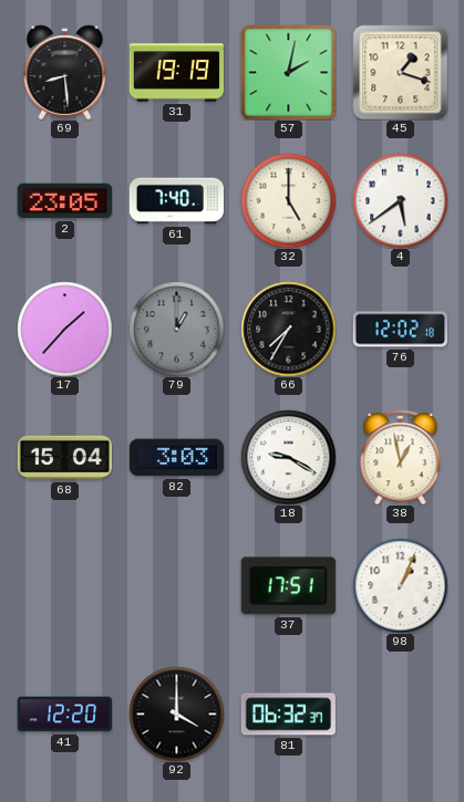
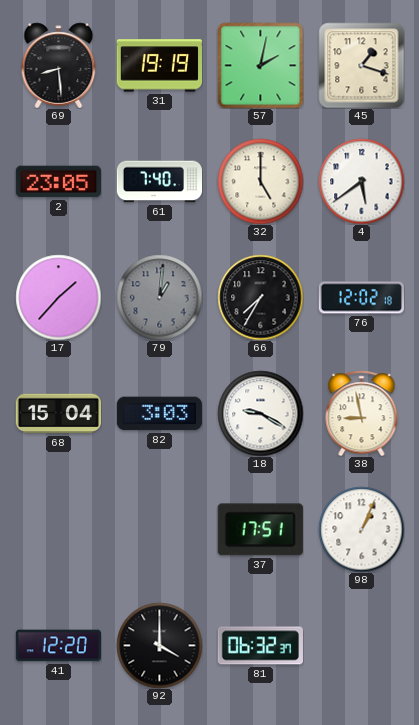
79: 1:00 -> 1:01 (159, 297)
38: 12:58 -> 8:58 (362, 413)
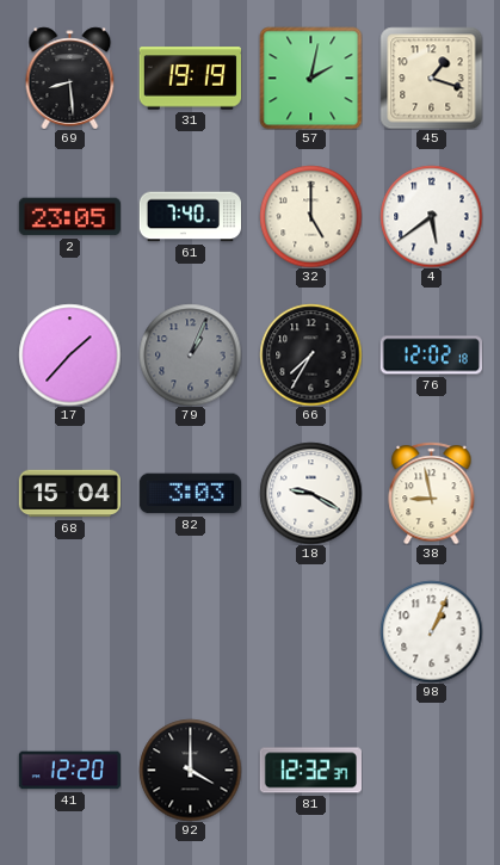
79: 1:01 -> 1:04 (190, 354)
37: 17:51 -> none (260, 530)
81: 06:32 -> 12:32 (310, 771)
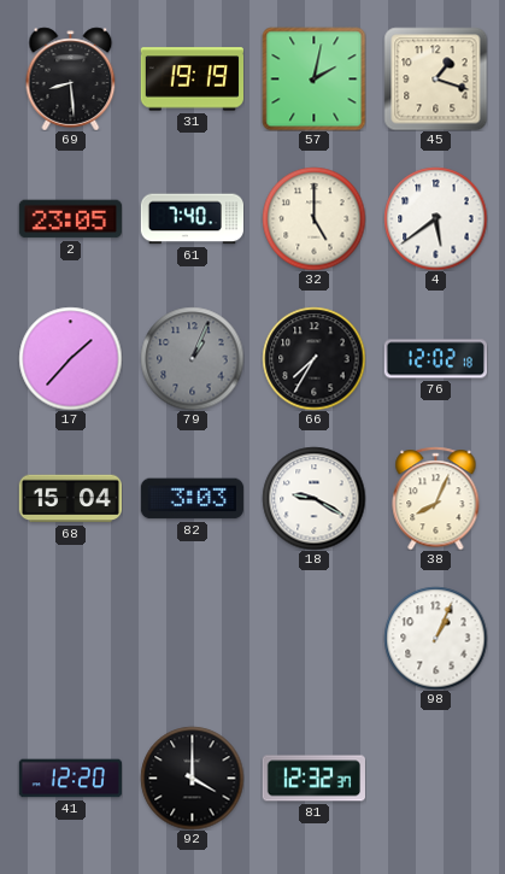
38: 8:58 -> 8:04 (436, 498)
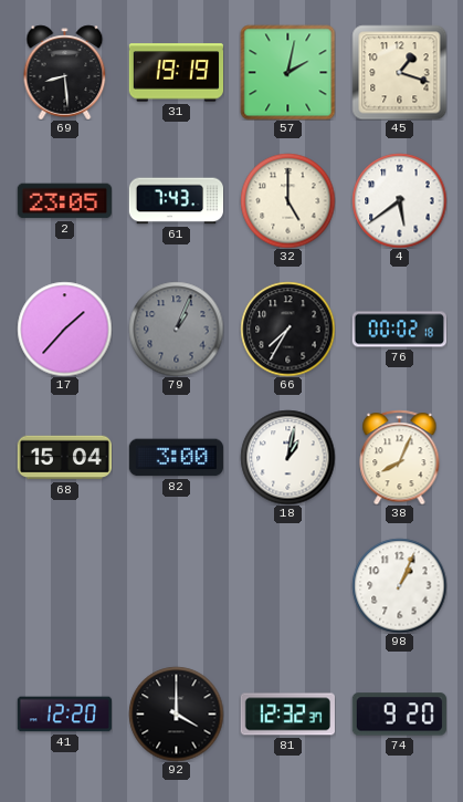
61: 7:40 -> 7:43 (176, 201)
76: 12:02 -> 00:02 (399, 330)
82: 3:03 -> 3:00 (176, 458)
18: 9:20 -> 1:02 (287, 457)
74: none -> 9:20 (399, 715)
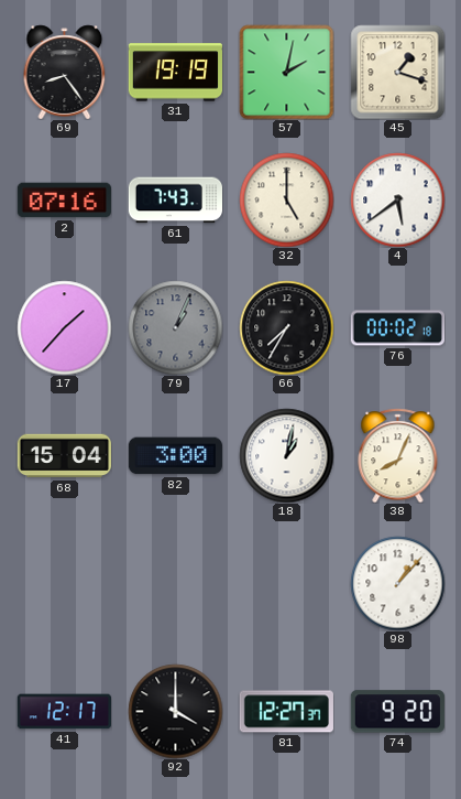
69: 8:29 -> 8:24 (65, 72)
2: 23:05 -> 07:16 (64, 201)
98: 1:04 -> 1:07 (397, 583)
41: 12:20 -> 12:17 (64, 712)
81: 12:32 -> 12:27 (286, 712)
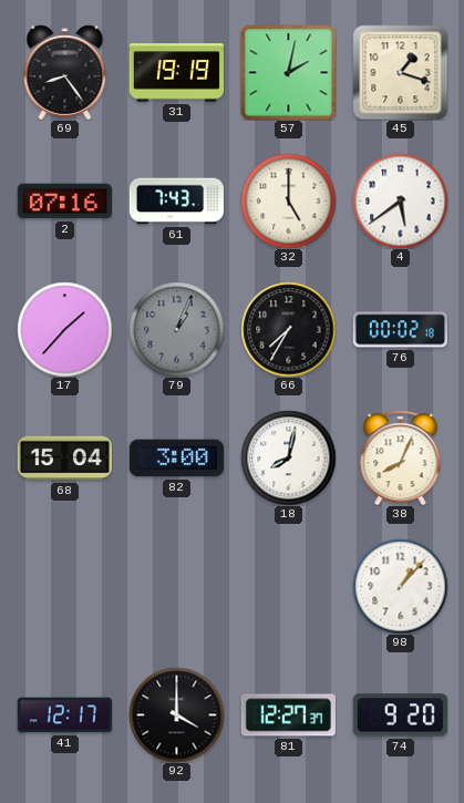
18: 1:02 -> 8:02 (288, 457)
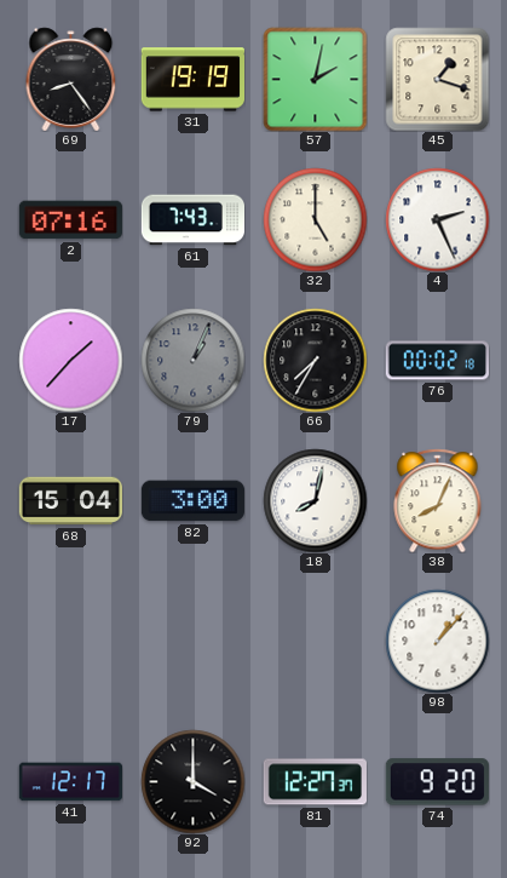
4: 5:39 -> 2:26 (437, 219)
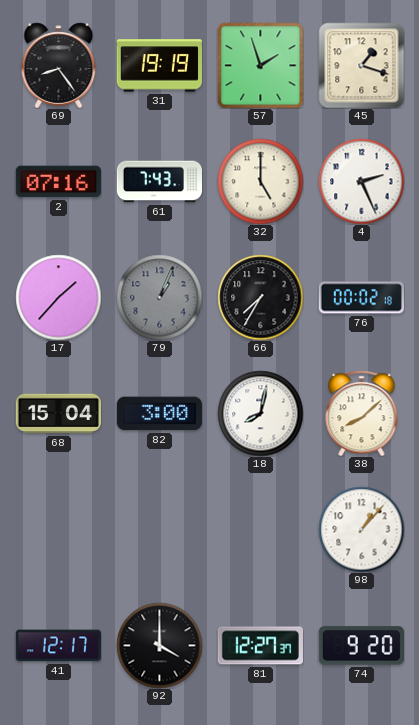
57: 2:02 -> 1:57 (260, 65)
38: 8:04 -> 8:08 (362, 413)
